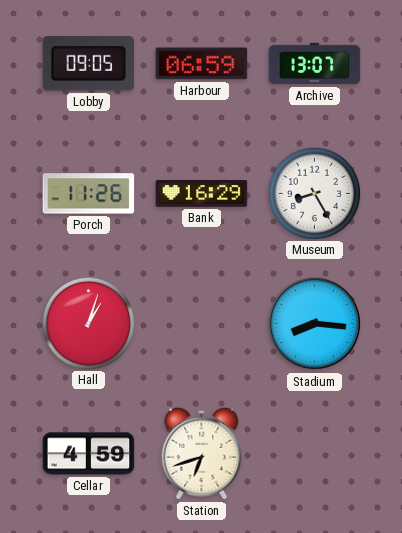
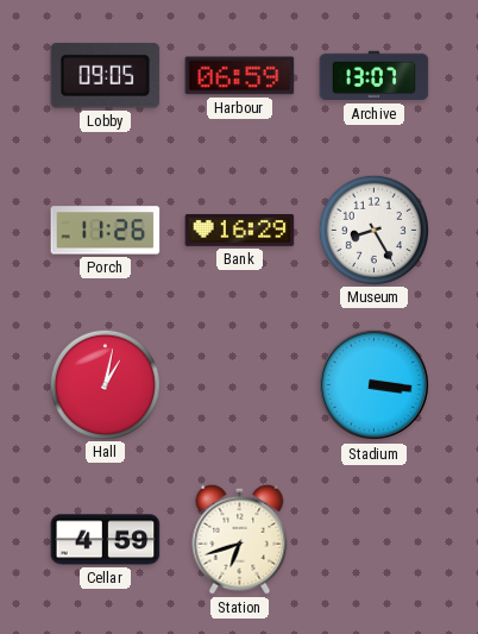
Hall: 1:03 -> 1:02 (105, 384)
Stadium: 8:16 -> 3:16 (375, 385)
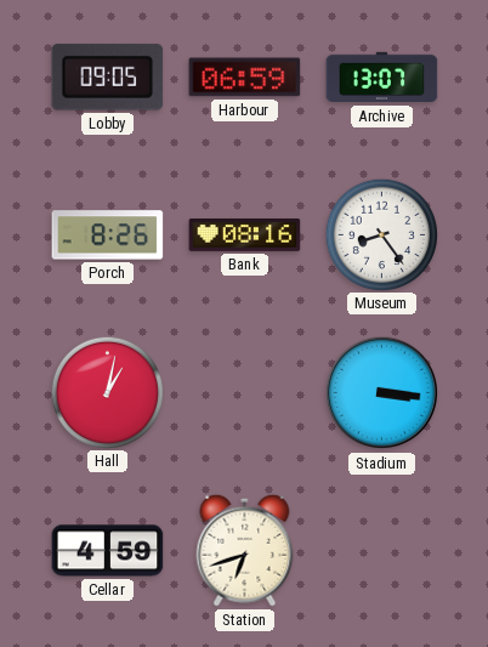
Porch: 11:26 -> 8:26 (108, 235)
Bank: 16:29 -> 08:16 (245, 235)
Museum: 8:25 -> 8:24 (381, 234)
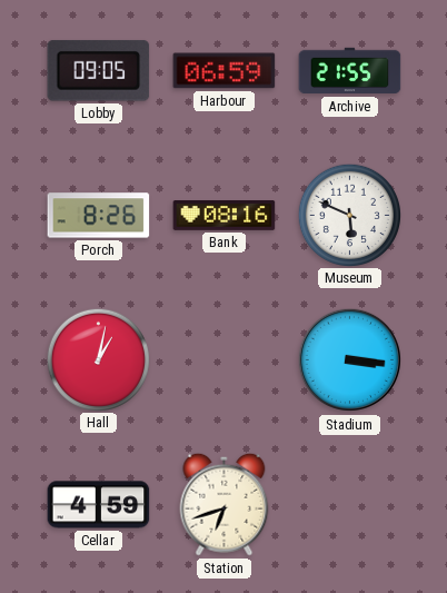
Archive: 13:07 -> 21:55 (350, 71)
Museum: 8:24 -> 5:49 (349, 215)
